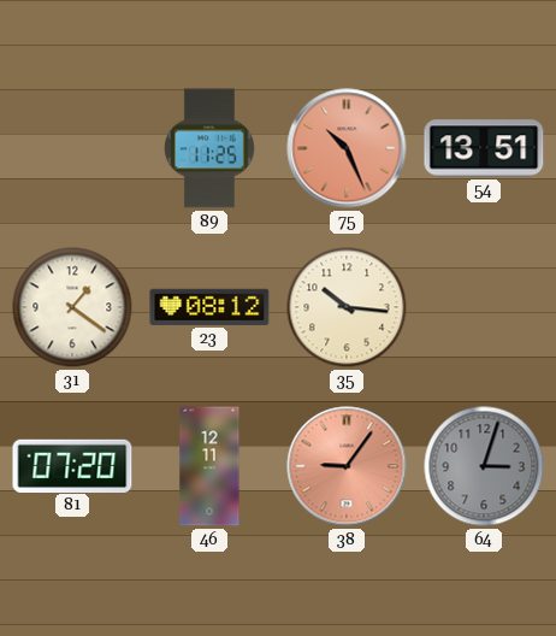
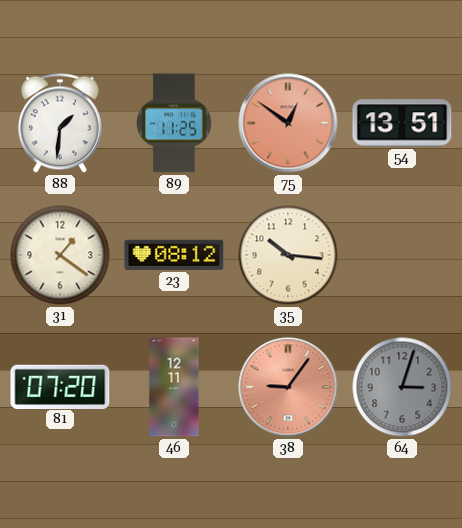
88: none -> 1:31 (60, 123)
75: 10:26 -> 12:51 (288, 123)
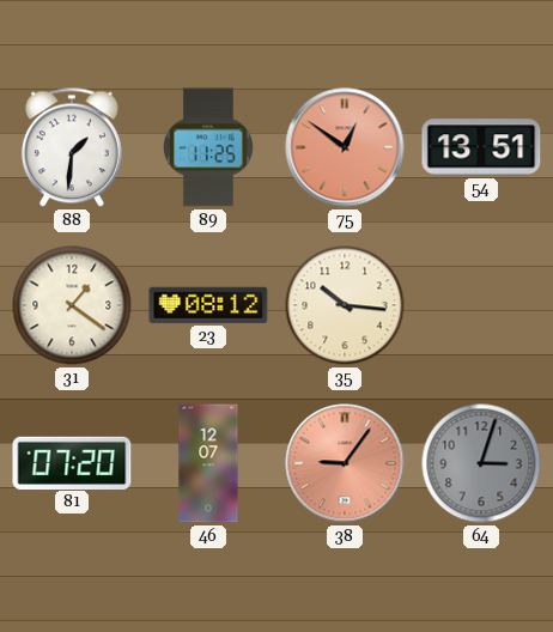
46: 12:11 -> 12:07 (208, 463)
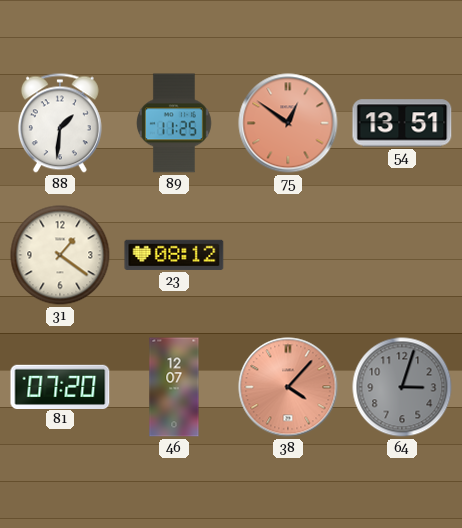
35: 10:16 -> none (345, 305)
38: 9:06 -> 4:07 (288, 387)
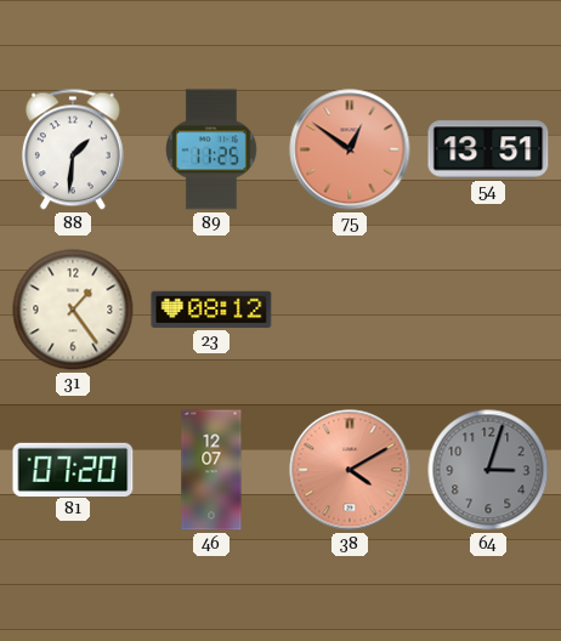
31: 1:21 -> 1:24 (73, 310)
38: 4:07 -> 4:10 (350, 470)
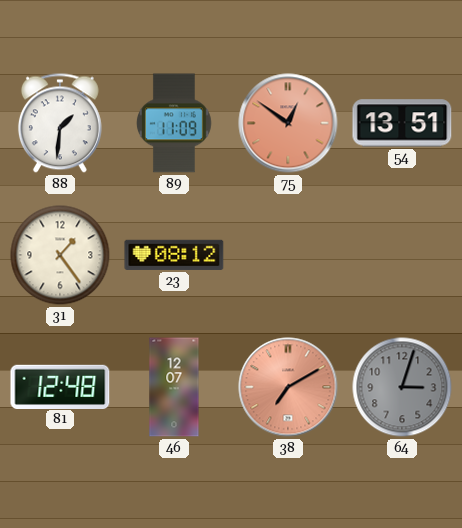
89: 11:25 -> 11:09 (174, 123)
81: 07:20 -> 12:48 (60, 386)
38: 4:10 -> 7:10 (288, 387)
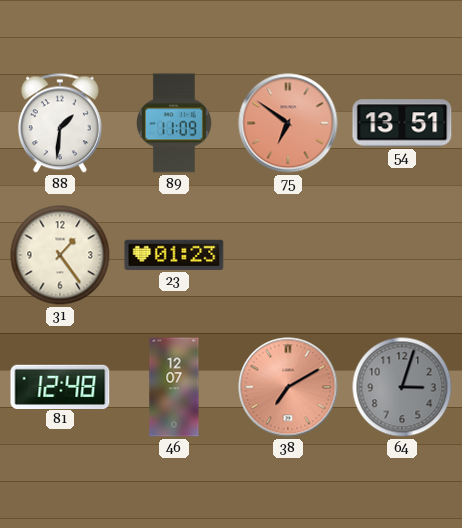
75: 12:51 -> 6:51 (288, 123)
23: 08:12 -> 01:23 (174, 255)
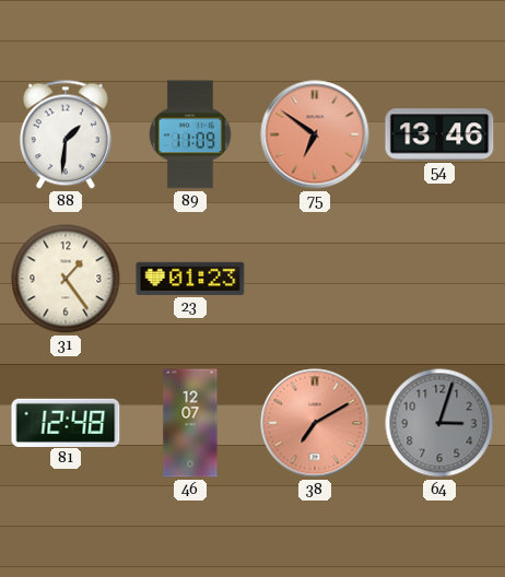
54: 13:51 -> 13:46 (439, 134)
